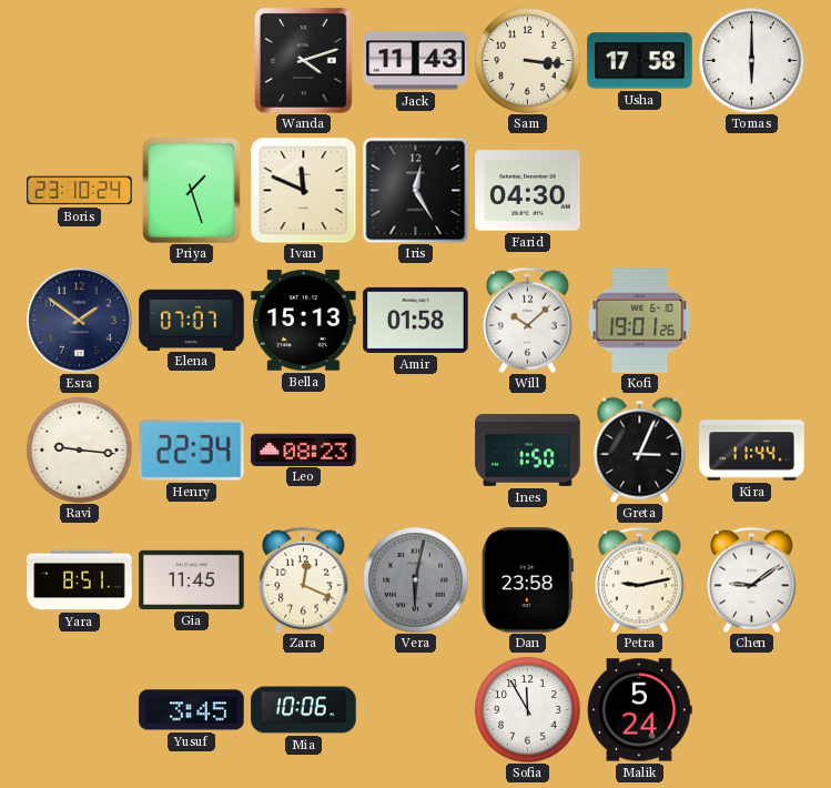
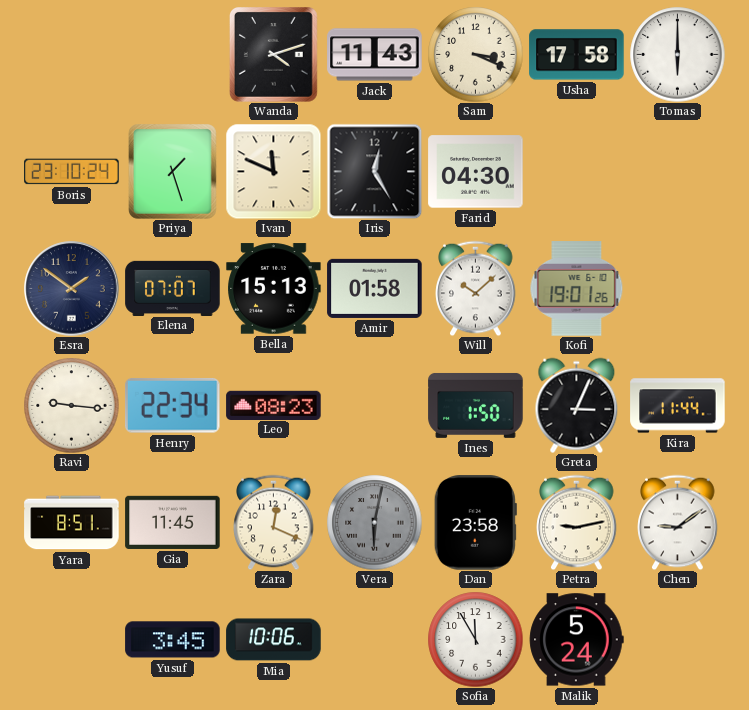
Sam: 3:16 -> 3:19 (475, 54)
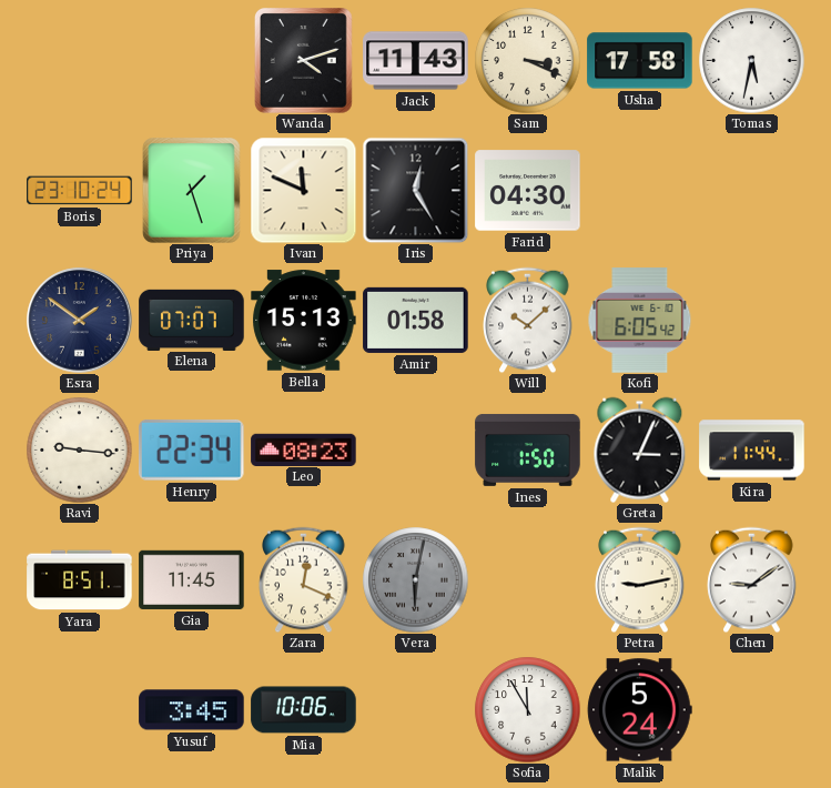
Tomas: 6:00 -> 5:32 (751, 60)
Kofi: 19:01 -> 6:05 (640, 321)
Dan: 23:58 -> none (475, 523)
